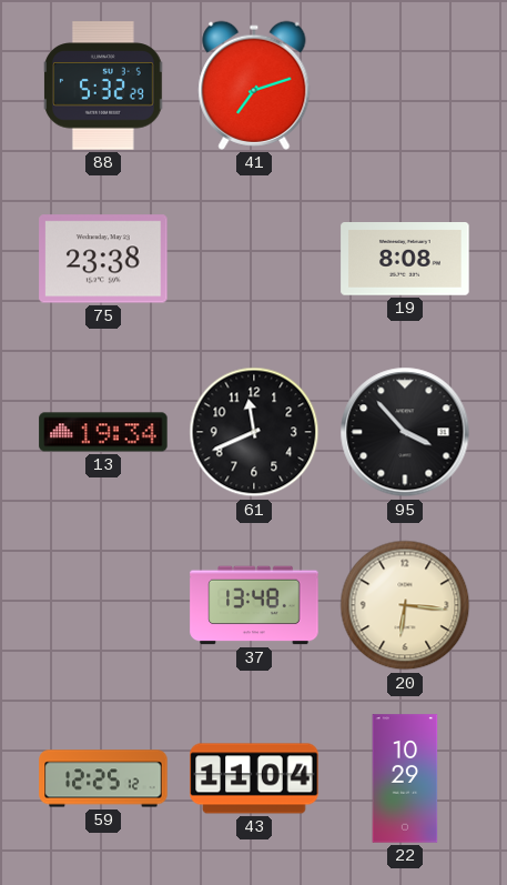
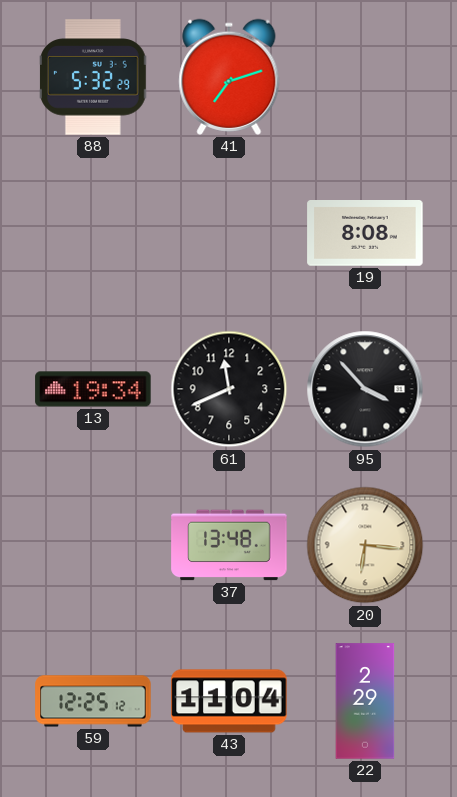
75: 23:38 -> none (103, 259)
22: 10:29 -> 2:29 (365, 701)
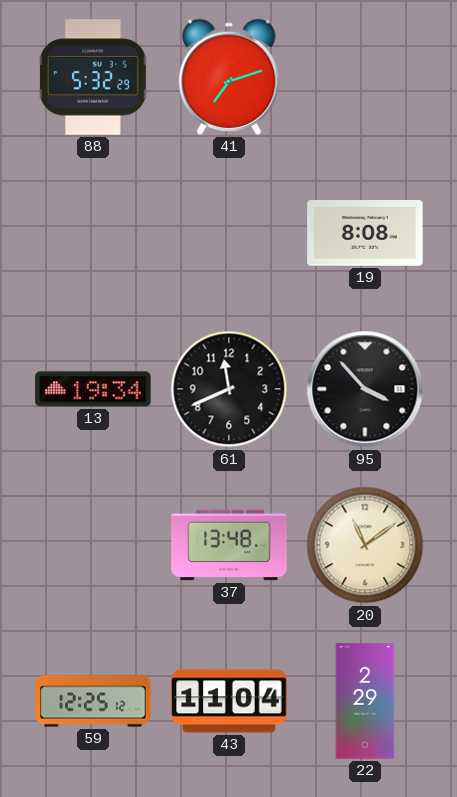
20: 6:16 -> 11:09 (365, 545)
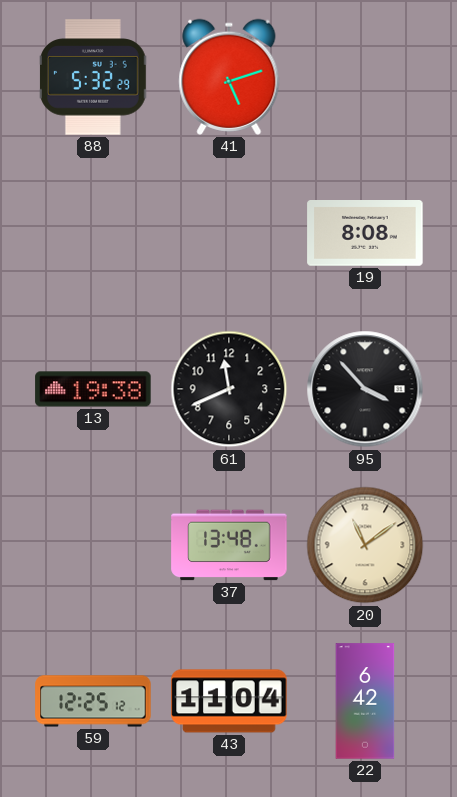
41: 7:12 -> 5:12 (229, 77)
13: 19:34 -> 19:38 (93, 389)
22: 2:29 -> 6:42 (365, 701)
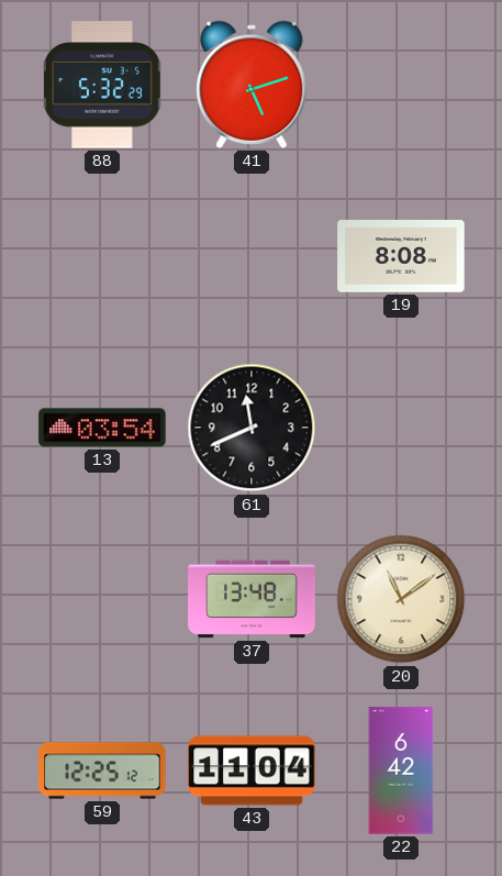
13: 19:38 -> 03:54 (102, 428)
95: 3:53 -> none (365, 389)
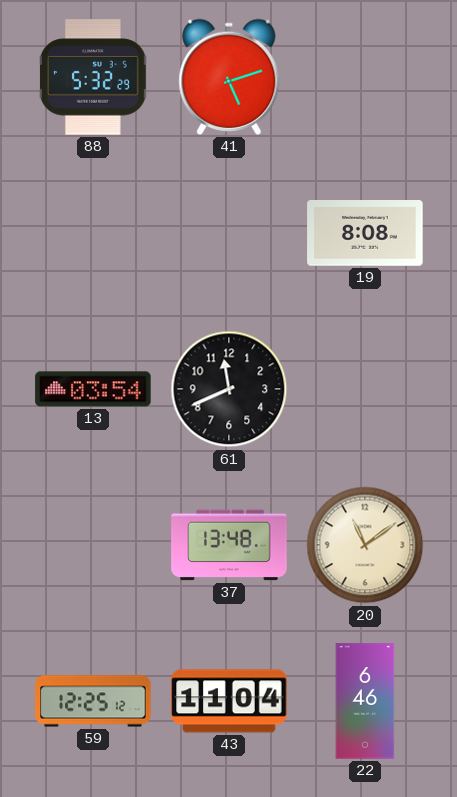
22: 6:42 -> 6:46 (365, 701)
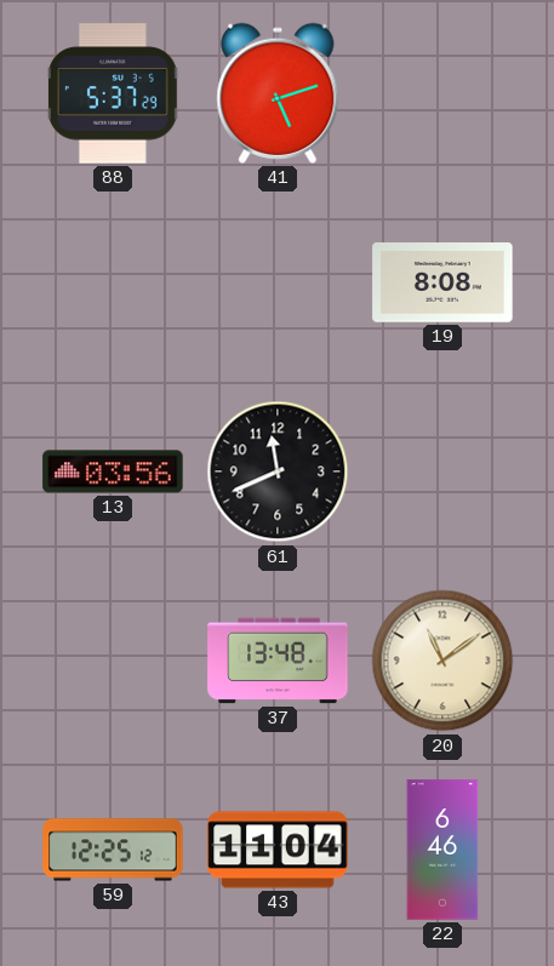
88: 5:32 -> 5:37 (114, 93)
13: 03:54 -> 03:56 (113, 471)
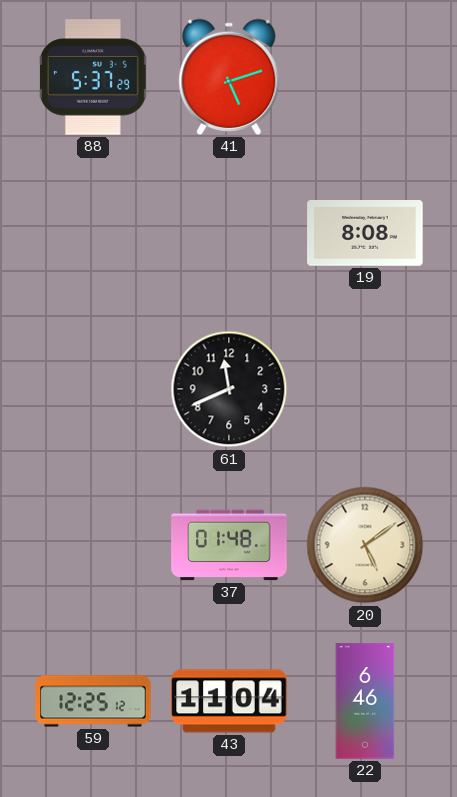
13: 03:56 -> none (113, 471)
37: 13:48 -> 01:48 (229, 545)
20: 11:09 -> 5:09 (365, 545)
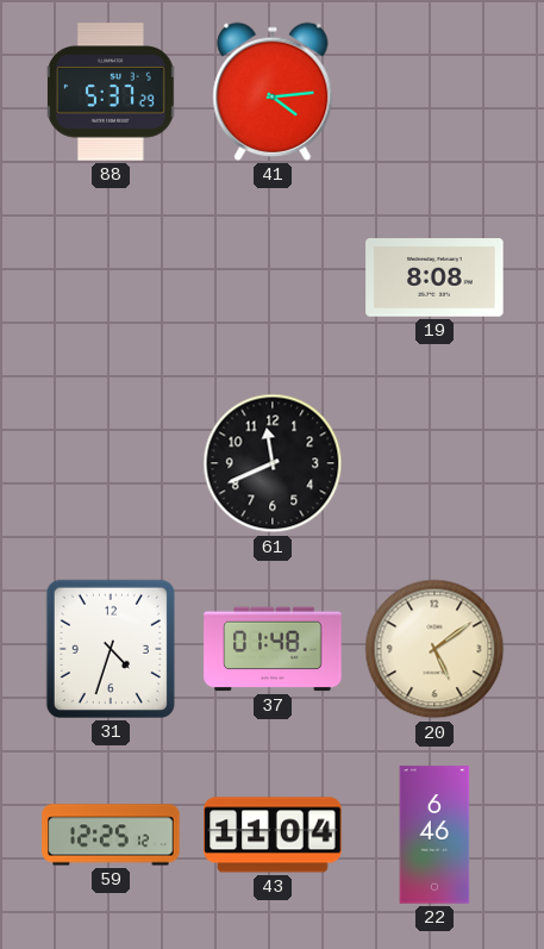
41: 5:12 -> 4:14 (273, 92)
31: none -> 4:33 (111, 649)
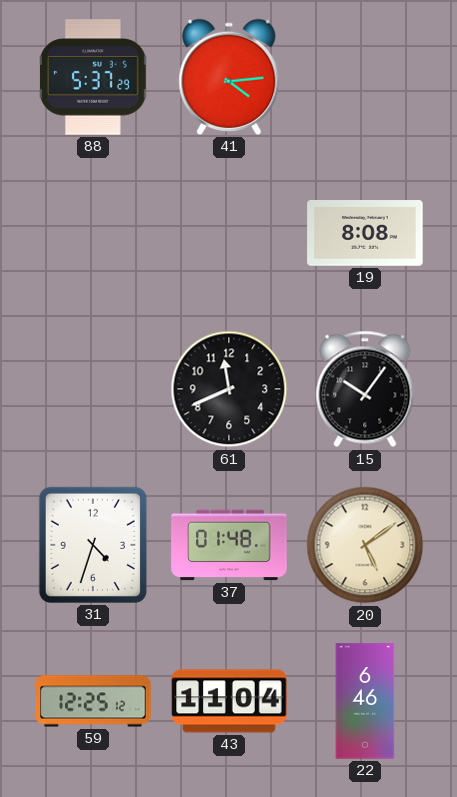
15: none -> 10:06 (365, 389)
